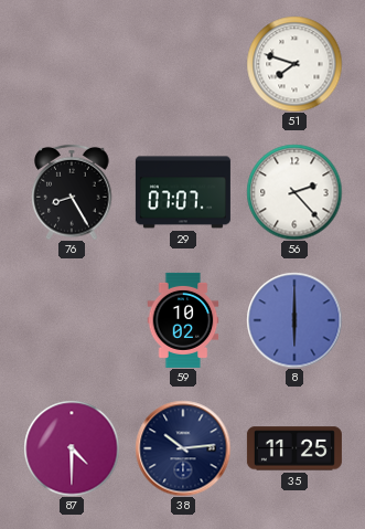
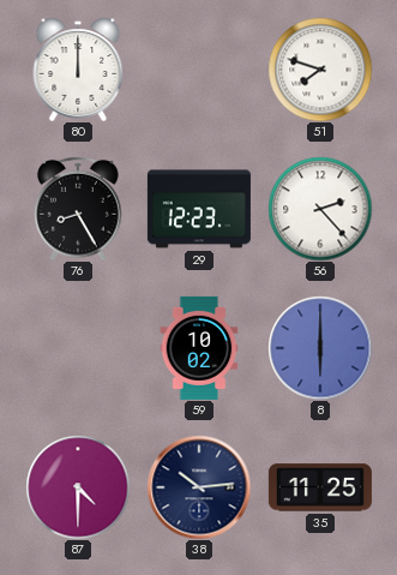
80: none -> 12:00 (78, 70)
29: 07:07 -> 12:23 (199, 209)
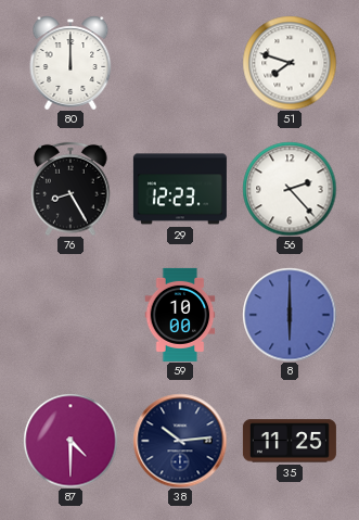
59: 10:02 -> 10:00 (180, 315)
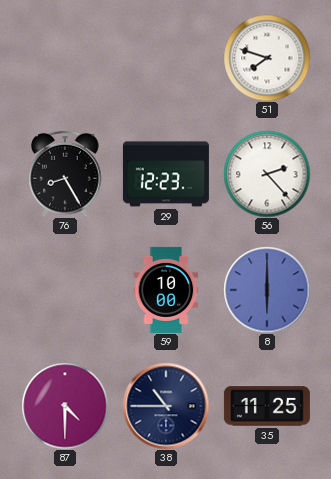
80: 12:00 -> none (70, 63)
38: 10:14 -> 10:45 (166, 406)
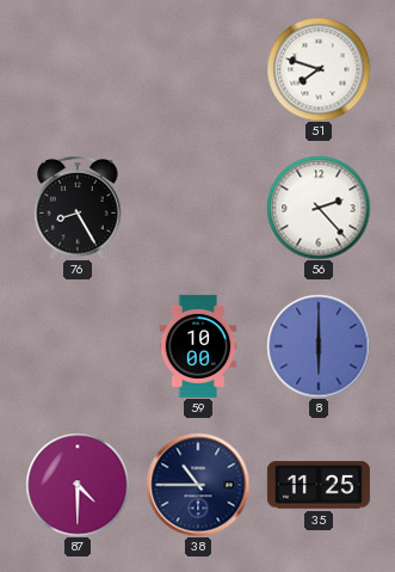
29: 12:23 -> none (166, 174)
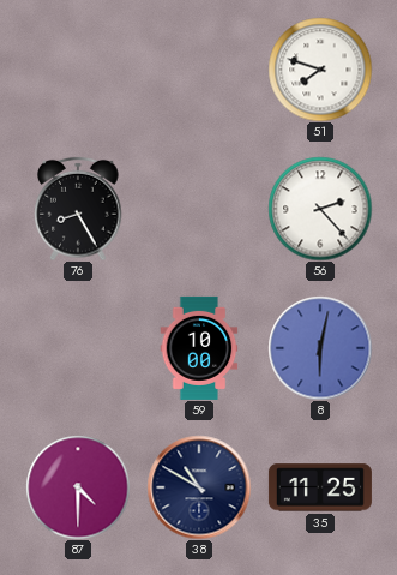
8: 6:00 -> 6:02 (320, 348)
38: 10:45 -> 10:50 (199, 487)
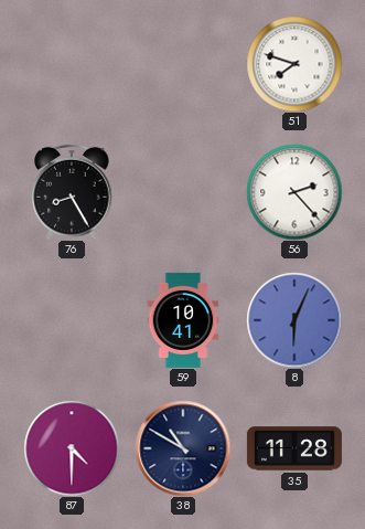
59: 10:00 -> 10:41 (183, 320)
8: 6:02 -> 6:04 (294, 320)
35: 11:25 -> 11:28 (294, 448)
